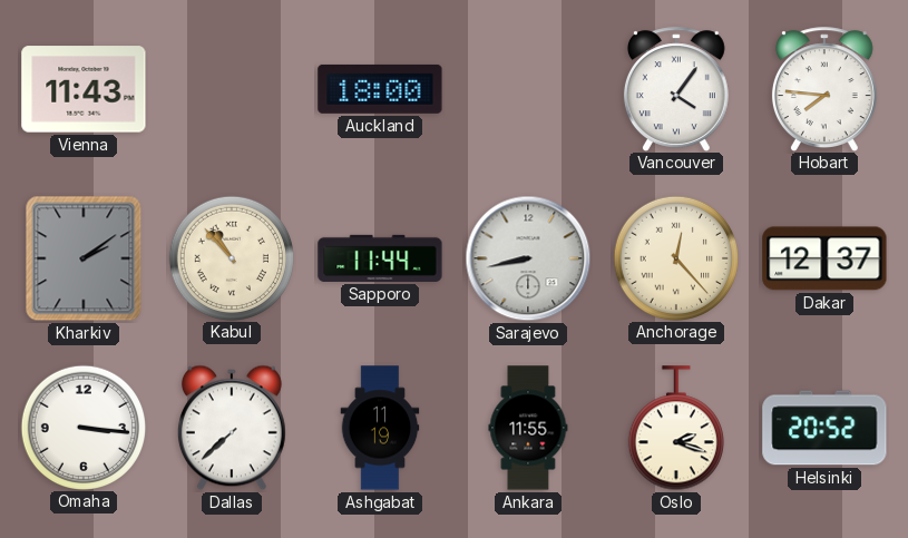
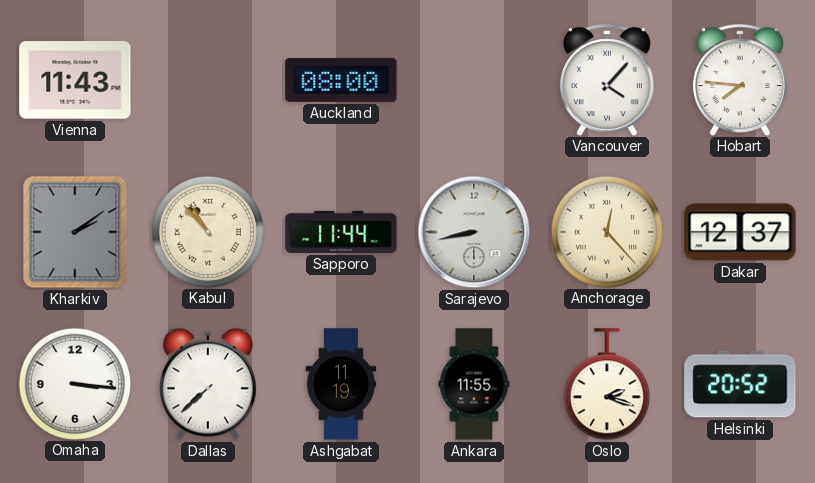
Auckland: 18:00 -> 08:00 (341, 80)
Vancouver: 4:06 -> 4:07 (607, 80)
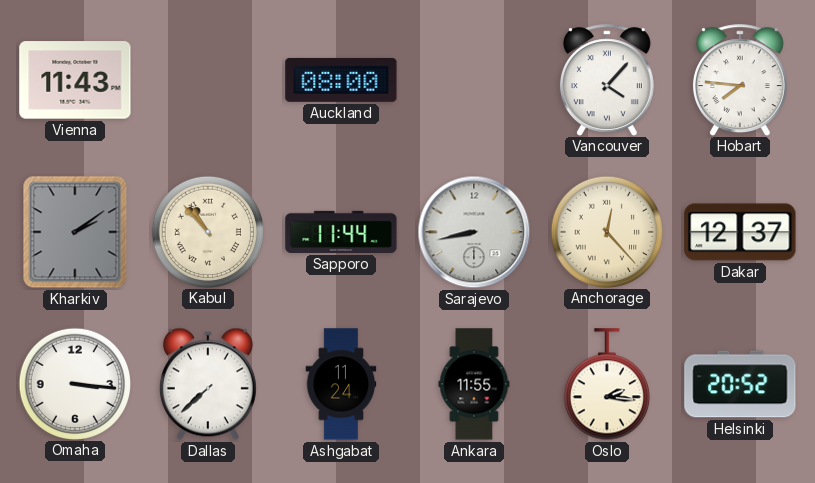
Ashgabat: 11:19 -> 11:24 (341, 384)
Oslo: 2:18 -> 2:16 (607, 385)
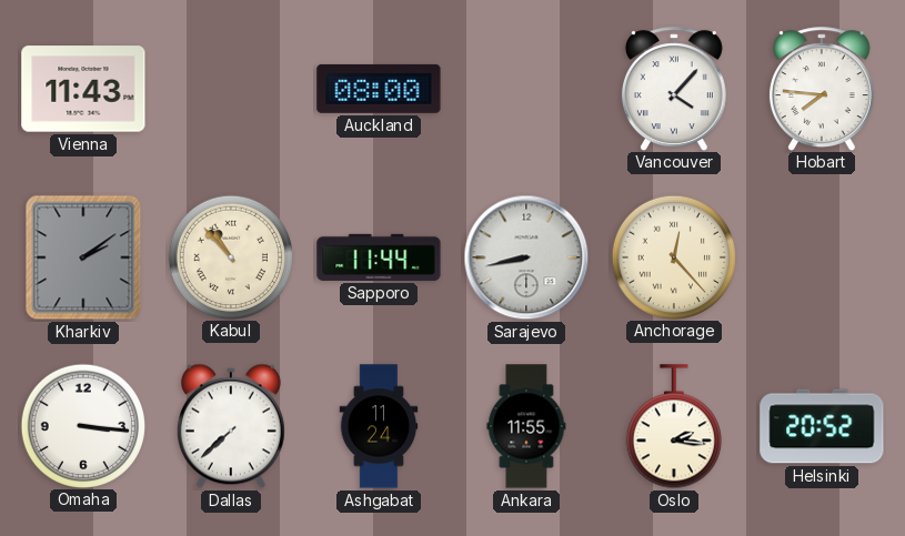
Dakar: 12:37 -> none (740, 232)
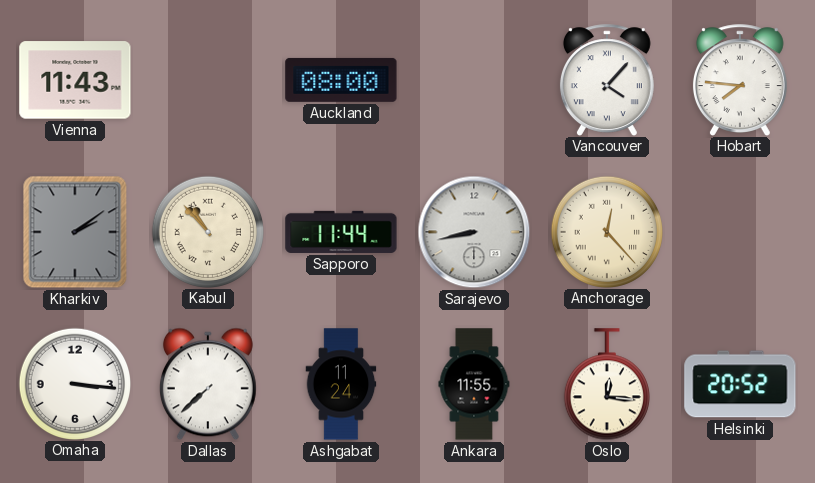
Oslo: 2:16 -> 12:16 (607, 385)
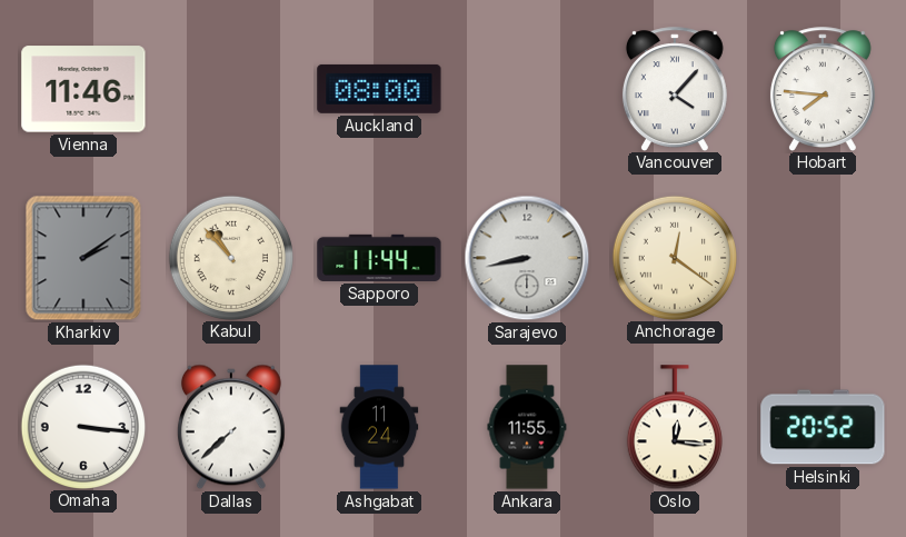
Vienna: 11:43 -> 11:46 (83, 89)
Anchorage: 12:23 -> 12:21 (674, 257)
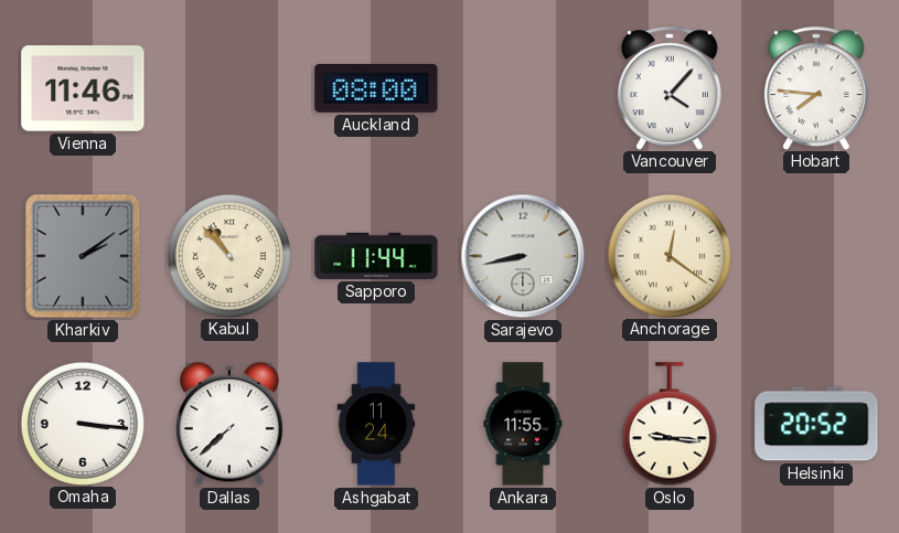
Oslo: 12:16 -> 9:16 (670, 425)
